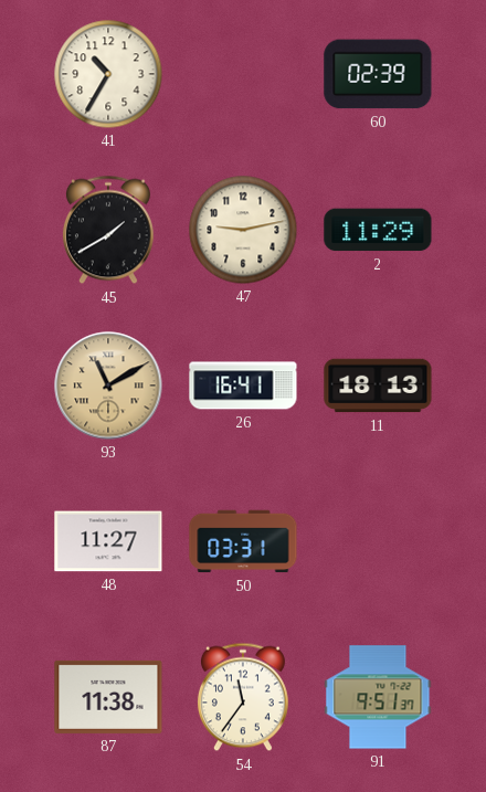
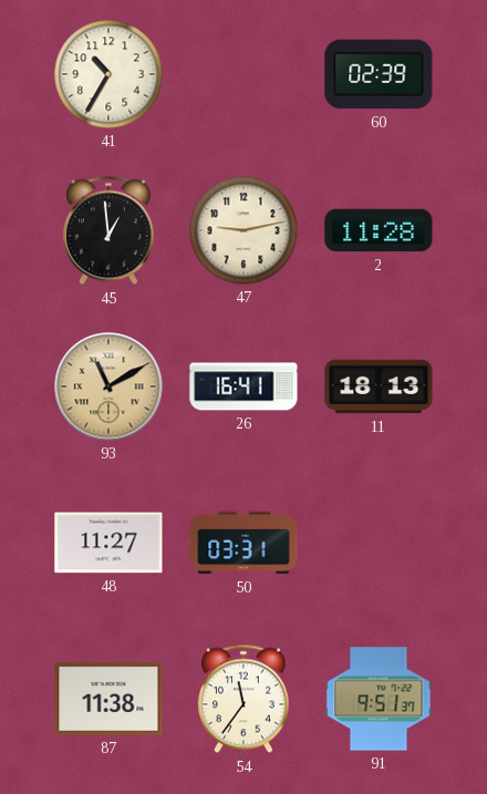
45: 1:40 -> 12:59 (108, 230)
2: 11:29 -> 11:28 (379, 230)
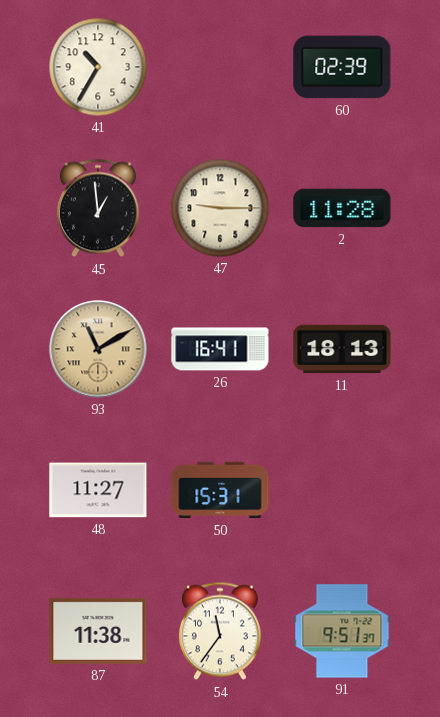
47: 9:13 -> 9:15 (220, 208)
50: 03:31 -> 15:31 (220, 490)
